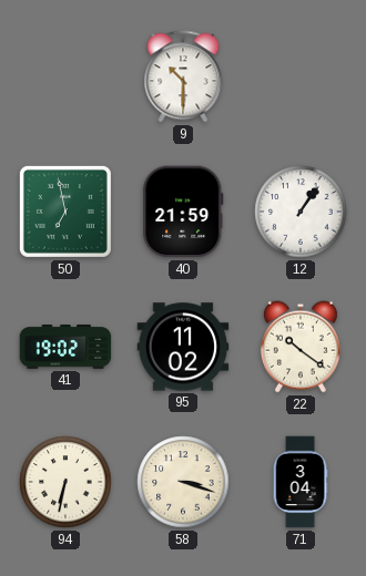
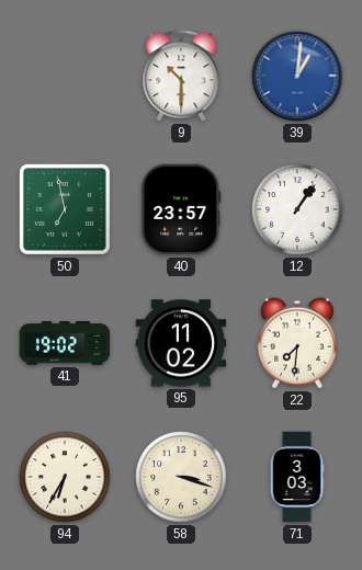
39: none -> 1:01 (297, 76)
40: 21:59 -> 23:57 (181, 209)
22: 10:21 -> 7:31 (297, 343)
94: 6:32 -> 6:35 (65, 477)
71: 3:04 -> 3:03 (297, 477)
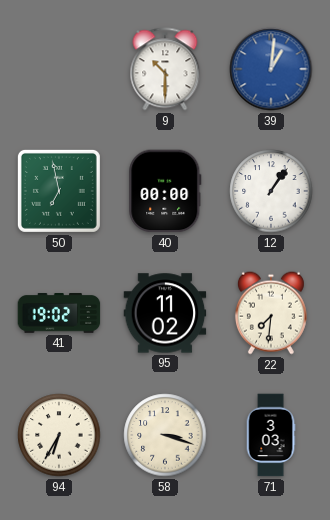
40: 23:57 -> 00:00 (165, 191)
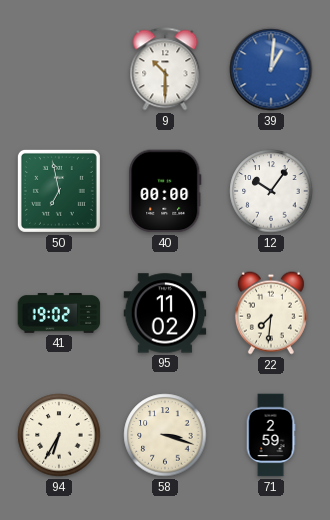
12: 1:06 -> 10:06 (271, 191)
71: 3:03 -> 2:59 (271, 435)
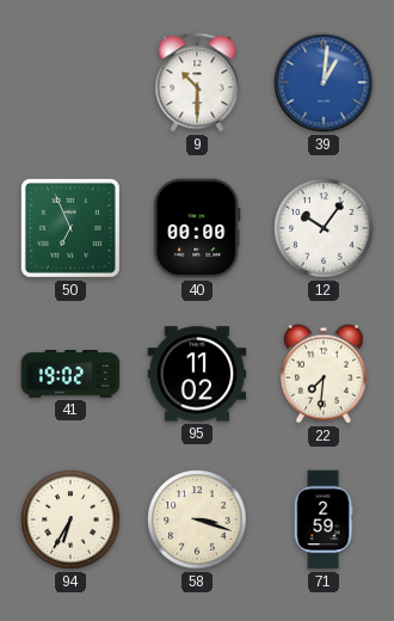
50: 6:58 -> 6:56 (70, 228)
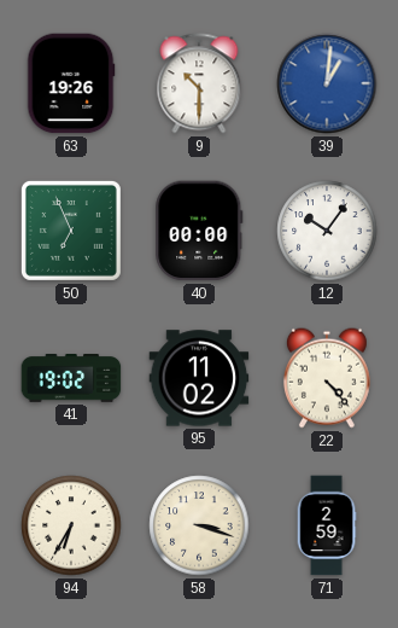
63: none -> 19:26 (71, 83)
22: 7:31 -> 4:23 (327, 378)
